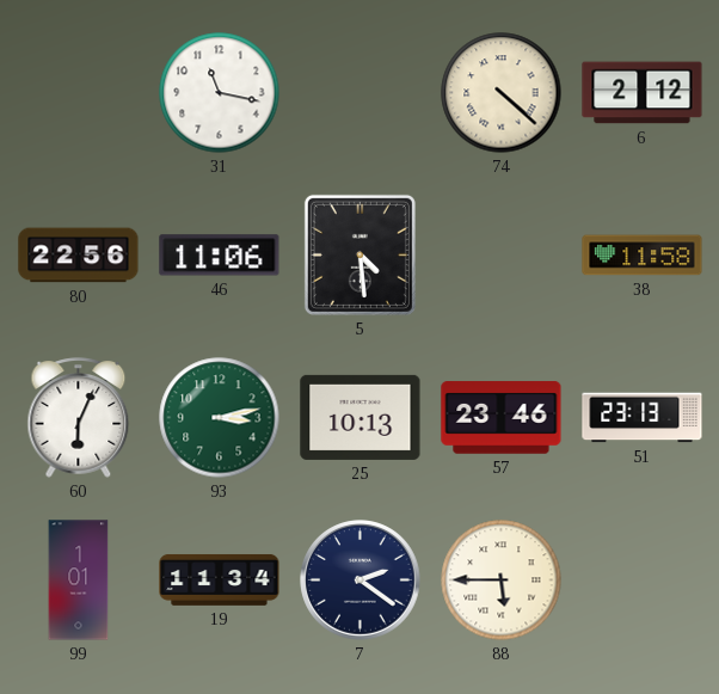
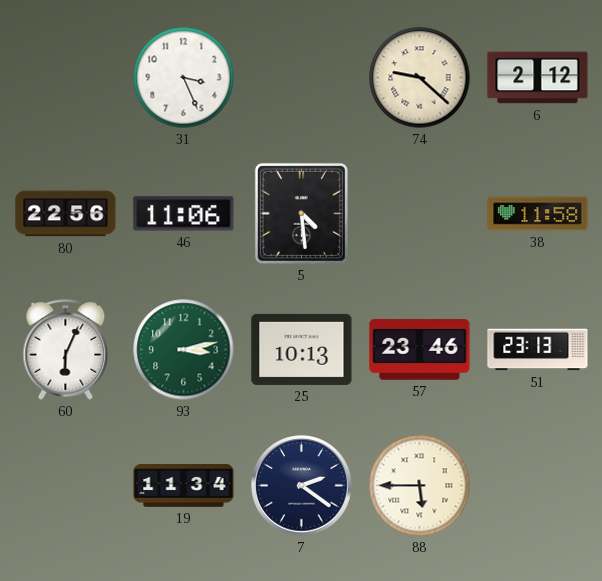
31: 11:17 -> 3:26 (184, 78)
74: 4:22 -> 9:22 (420, 78)
99: 1:01 -> none (79, 581)
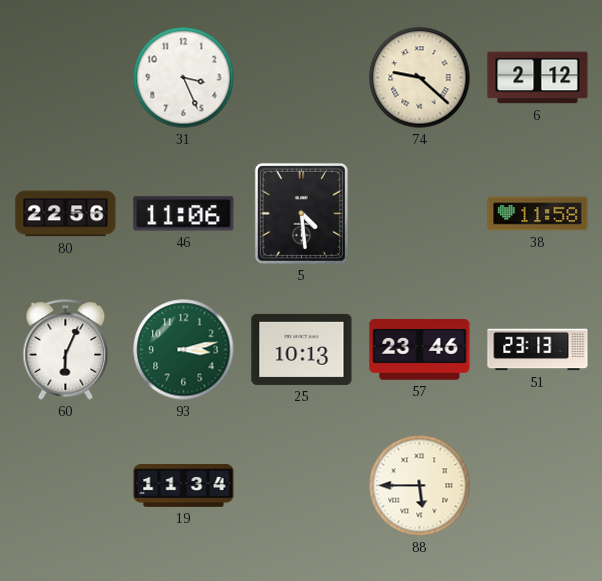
7: 2:21 -> none (302, 486)
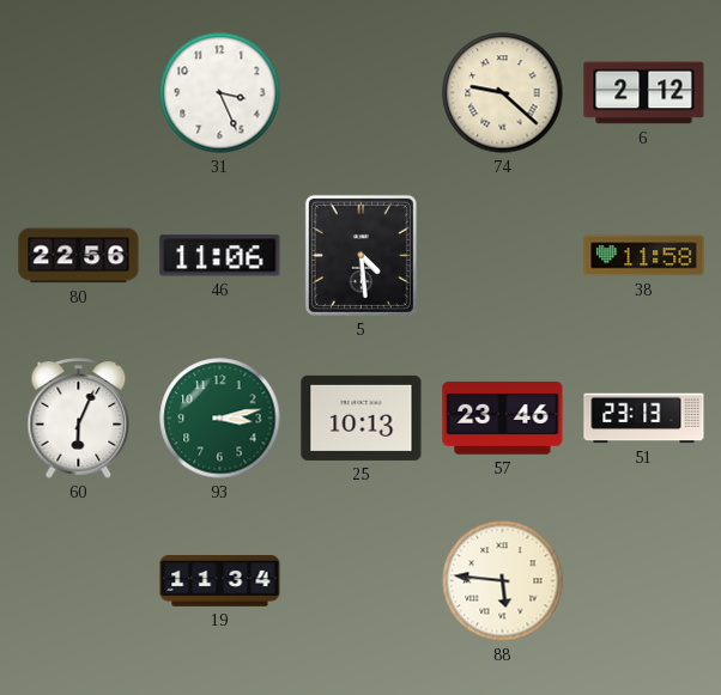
88: 5:45 -> 5:46 (503, 581)
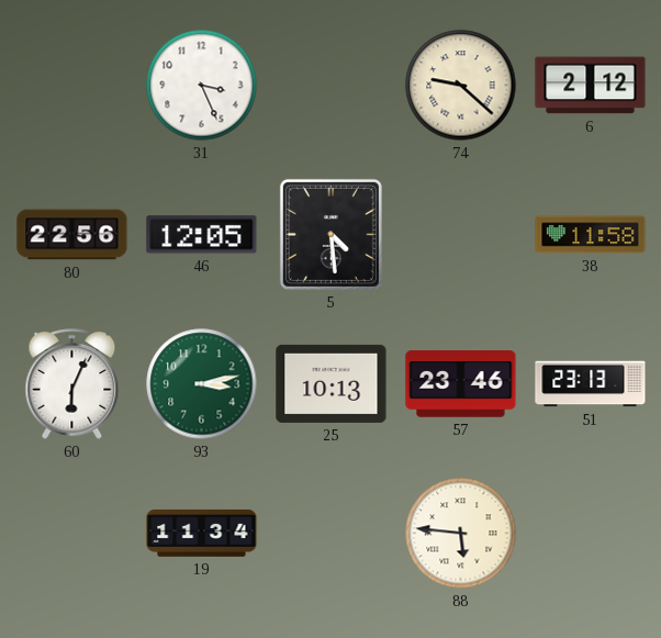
46: 11:06 -> 12:05 (202, 235)
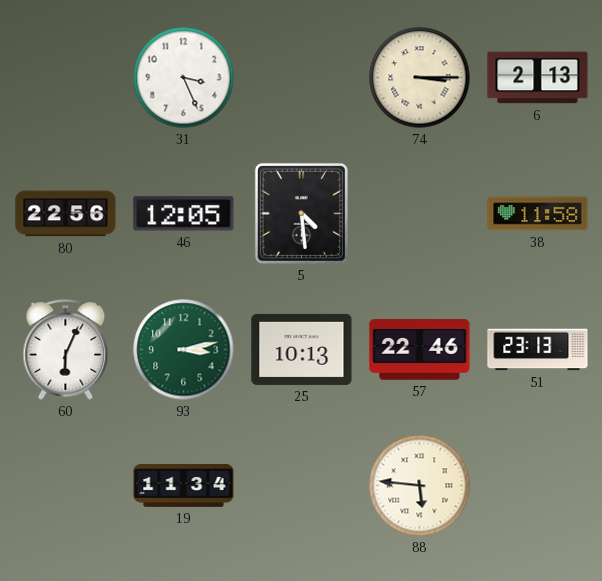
74: 9:22 -> 3:15 (420, 78)
6: 2:12 -> 2:13 (538, 78)
57: 23:46 -> 22:46 (420, 350)
